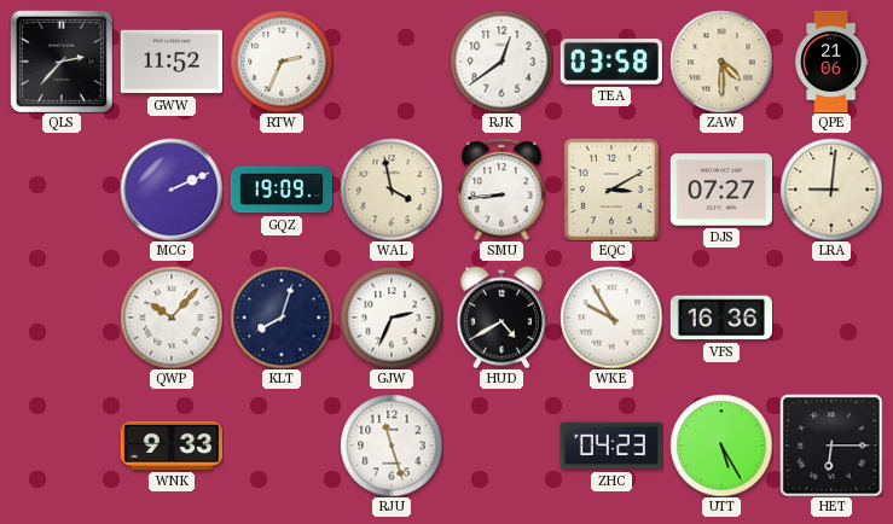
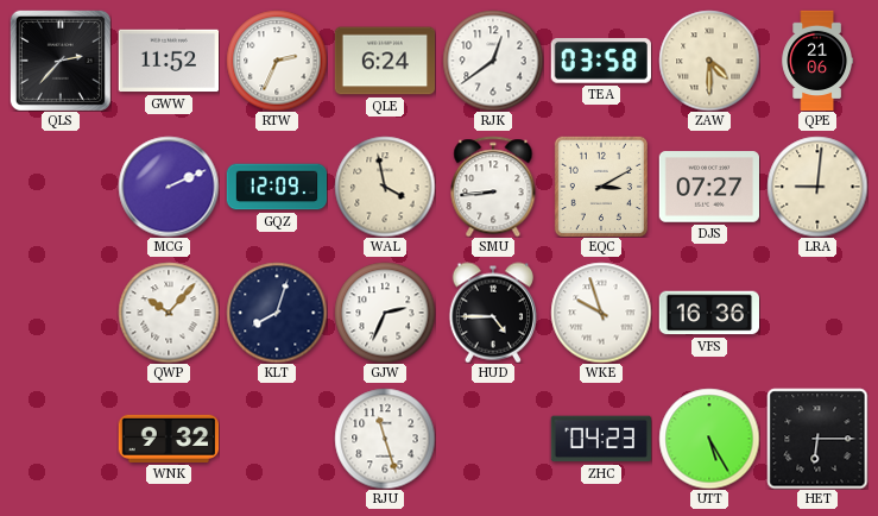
QLE: none -> 6:24 (385, 61)
GQZ: 19:09 -> 12:09 (277, 187)
HUD: 4:40 -> 4:45 (492, 313)
WKE: 9:55 -> 9:57 (601, 313)
WNK: 9:33 -> 9:32 (169, 439)
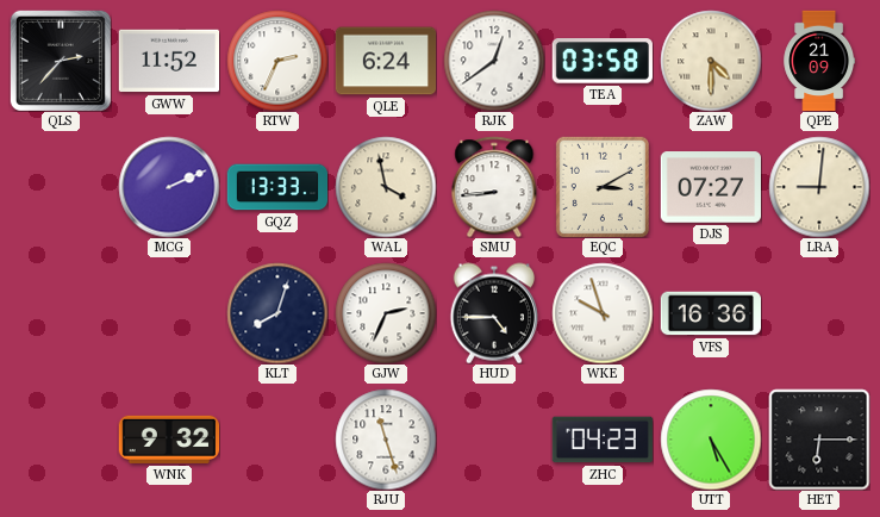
QPE: 21:06 -> 21:09 (819, 61)
GQZ: 12:09 -> 13:33 (277, 187)
QWP: 10:07 -> none (169, 313)
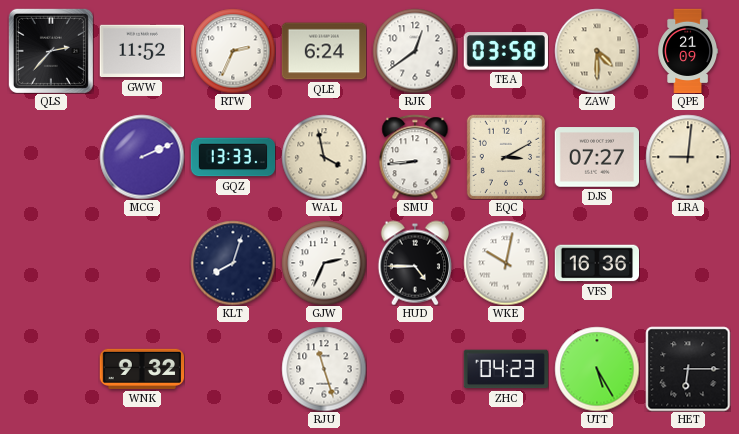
WKE: 9:57 -> 10:02 (506, 263)
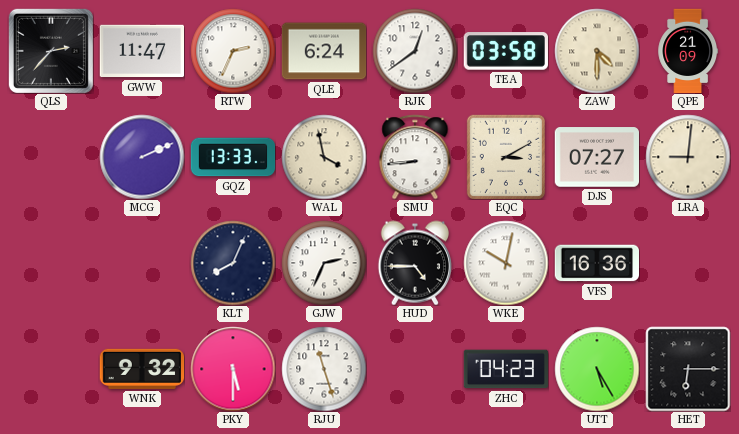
GWW: 11:52 -> 11:47 (141, 51)
KLT: 8:03 -> 8:04 (233, 263)
PKY: none -> 5:30 (233, 369)
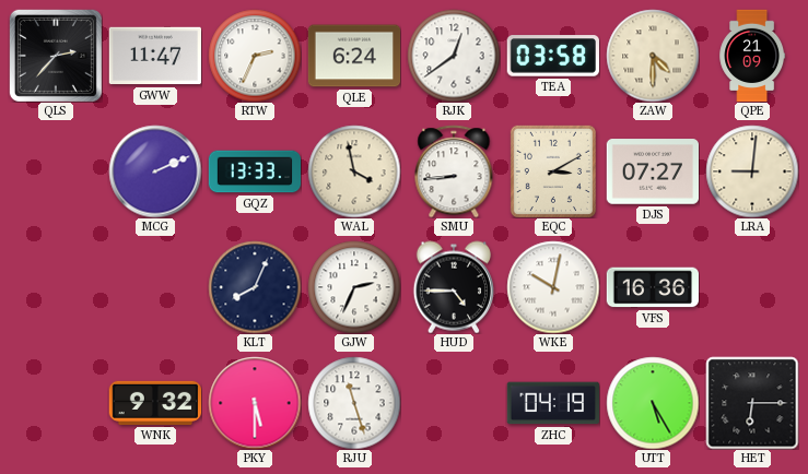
ZHC: 04:23 -> 04:19 (552, 403)
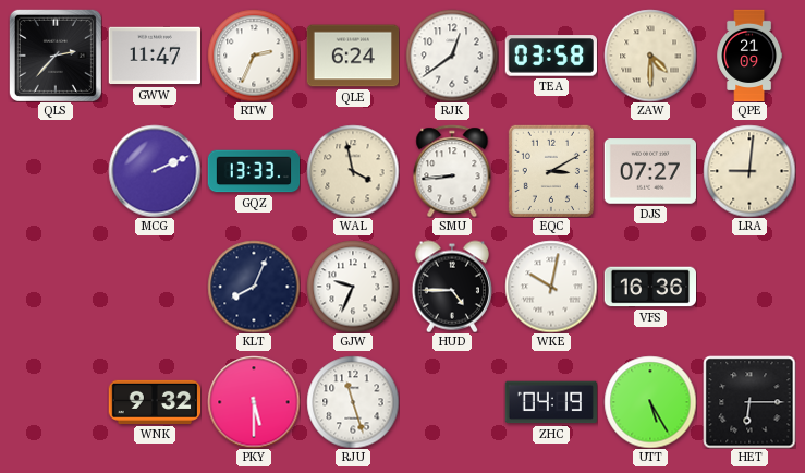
GJW: 2:34 -> 9:34 (353, 287)
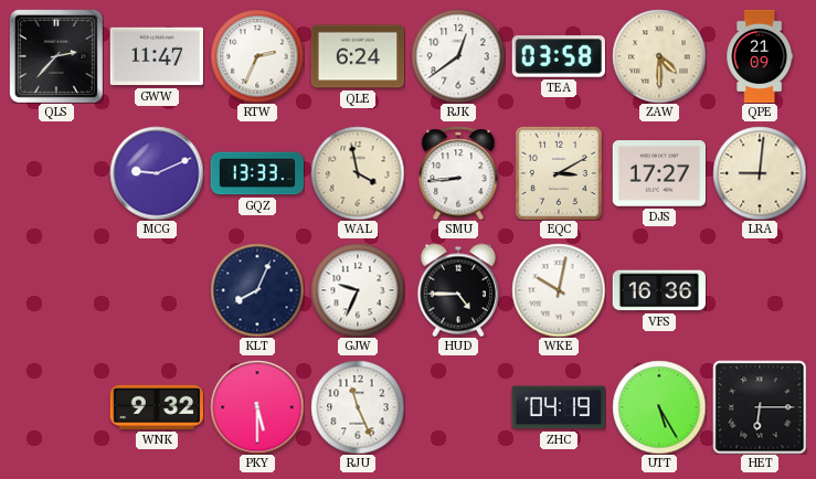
MCG: 2:11 -> 9:11 (157, 173)
DJS: 07:27 -> 17:27 (658, 173)
RJU: 11:27 -> 11:26 (358, 407)
